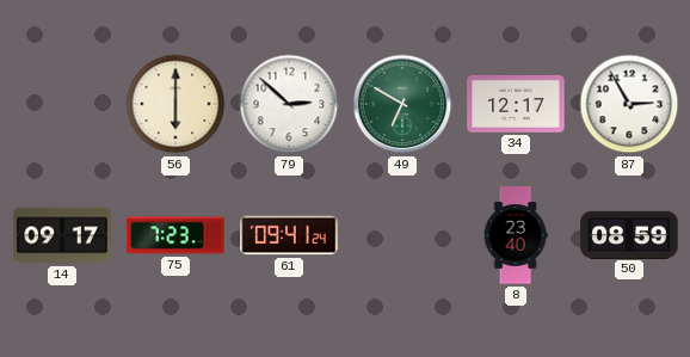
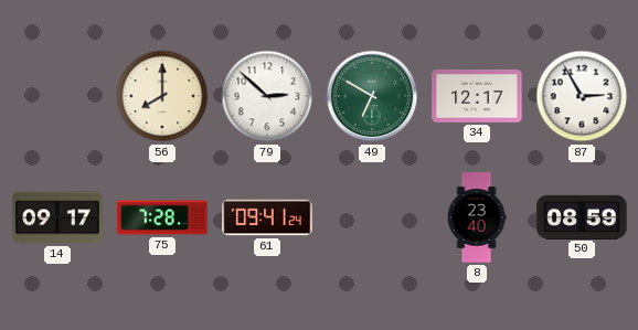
56: 6:00 -> 8:00 (162, 96)
75: 7:23 -> 7:28 (162, 217)
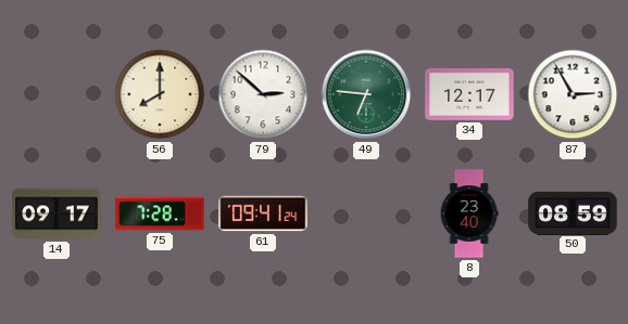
49: 6:50 -> 6:46 (366, 94)
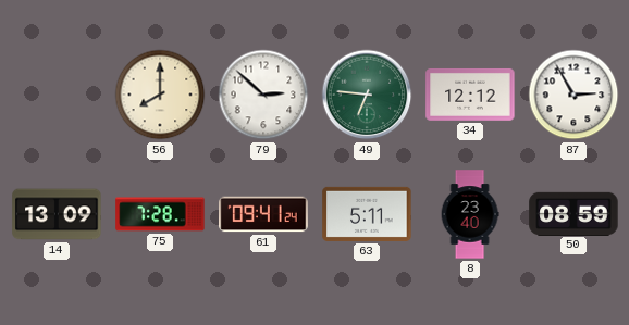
34: 12:17 -> 12:12 (470, 95)
14: 09:17 -> 13:09 (57, 214)
63: none -> 5:11 (367, 214)
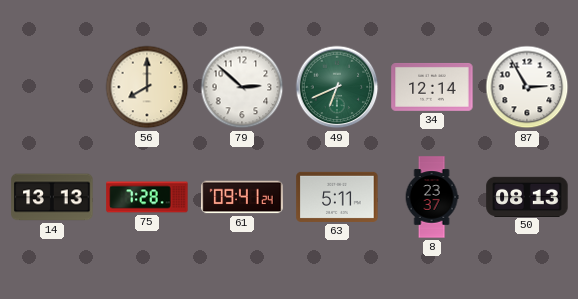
49: 6:46 -> 6:41 (337, 87)
34: 12:12 -> 12:14 (432, 87)
14: 13:09 -> 13:13 (52, 197)
8: 23:40 -> 23:37 (432, 197)
50: 08:59 -> 08:13 (527, 196)
